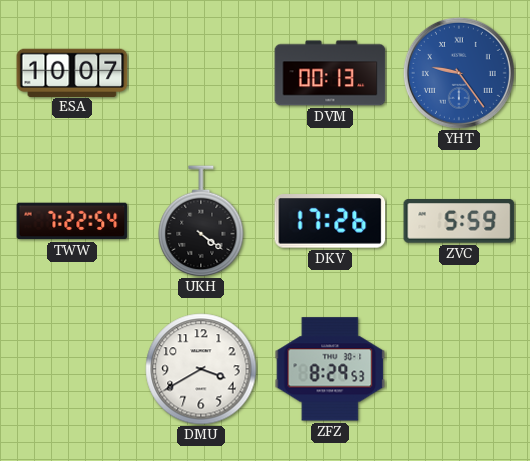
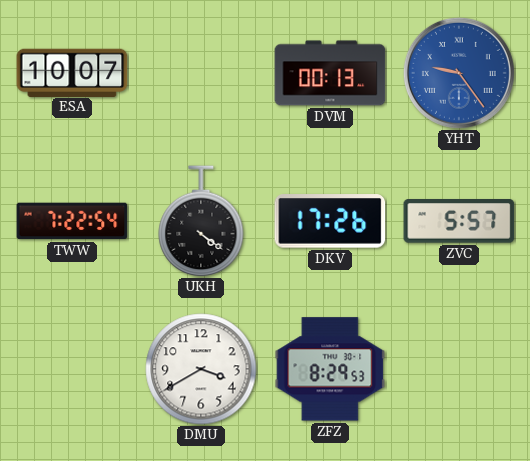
ZVC: 5:59 -> 5:57 (459, 221)
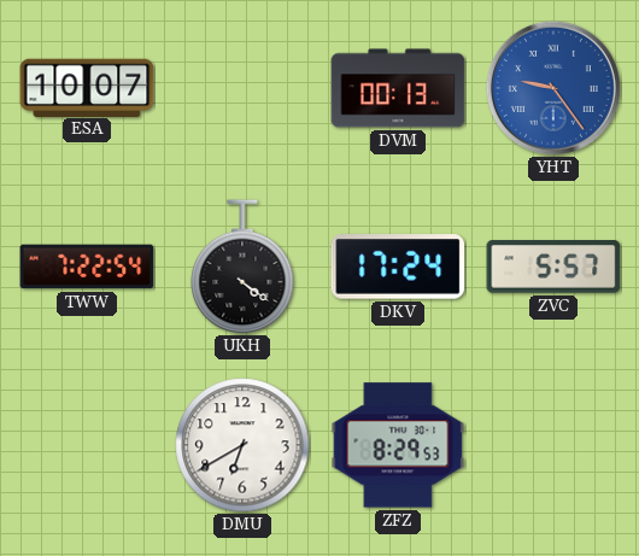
DKV: 17:26 -> 17:24 (398, 267)
DMU: 3:40 -> 6:40 (242, 445)
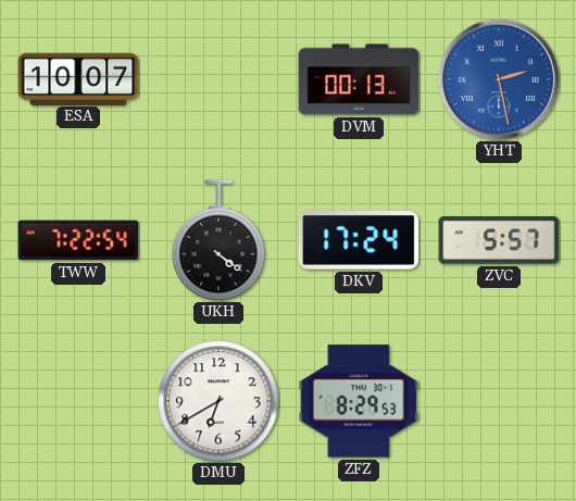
YHT: 9:24 -> 2:28 (499, 79)
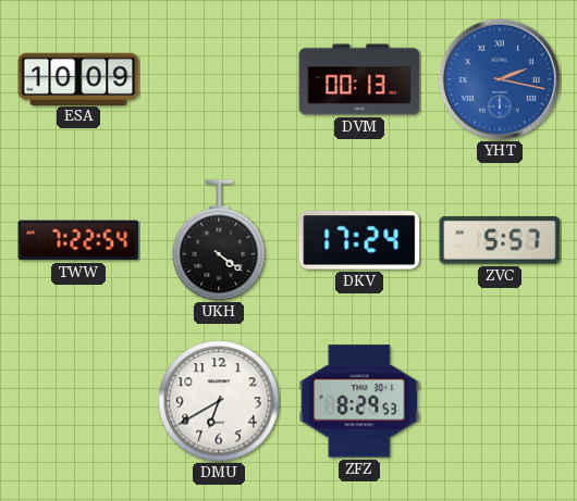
ESA: 10:07 -> 10:09 (78, 78)
YHT: 2:28 -> 2:17 (500, 79)
